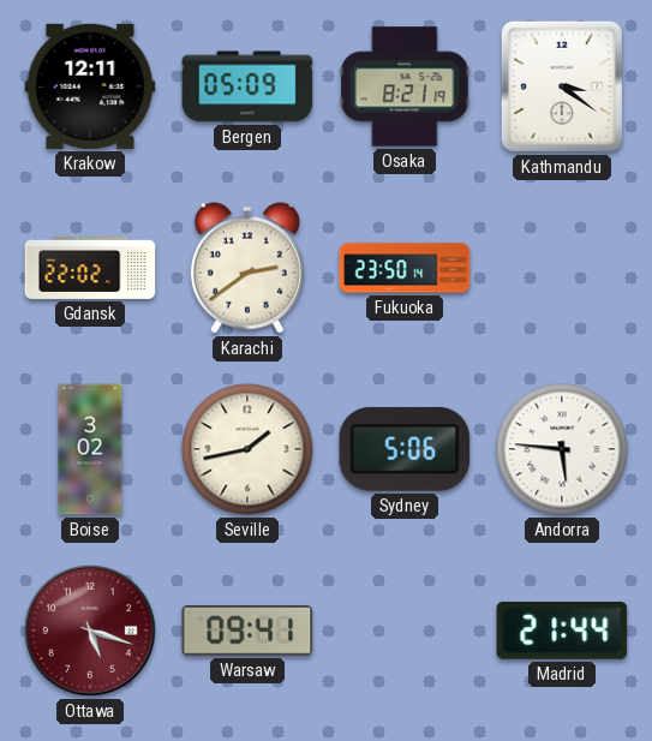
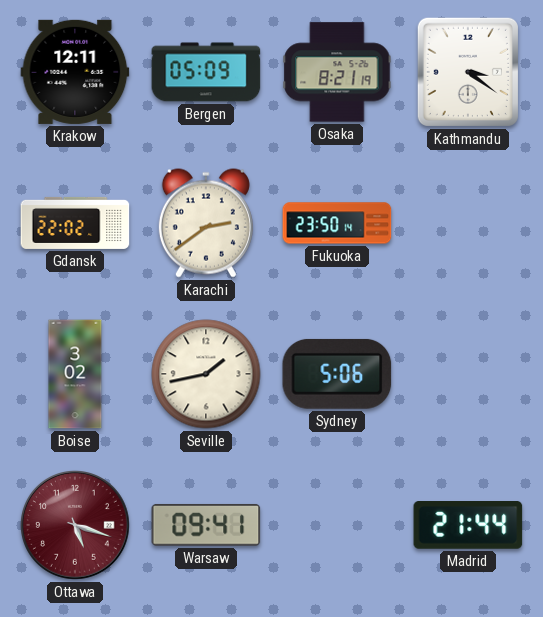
Andorra: 5:46 -> none (562, 449)
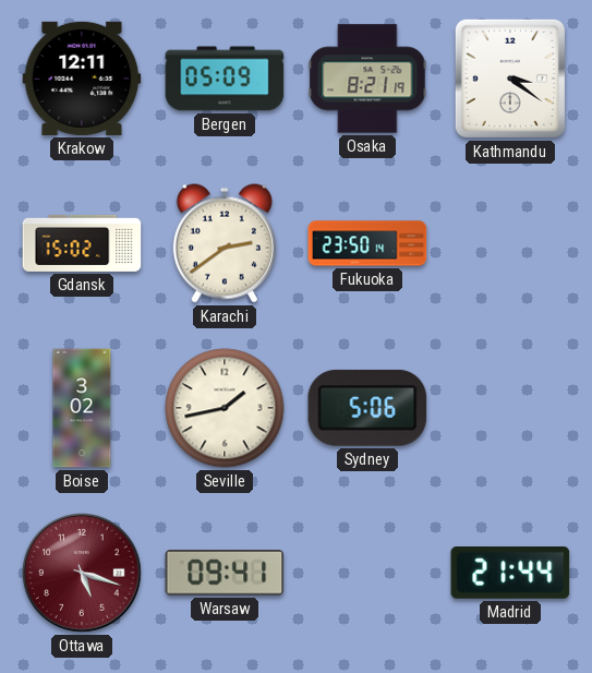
Gdansk: 22:02 -> 15:02 (82, 243)
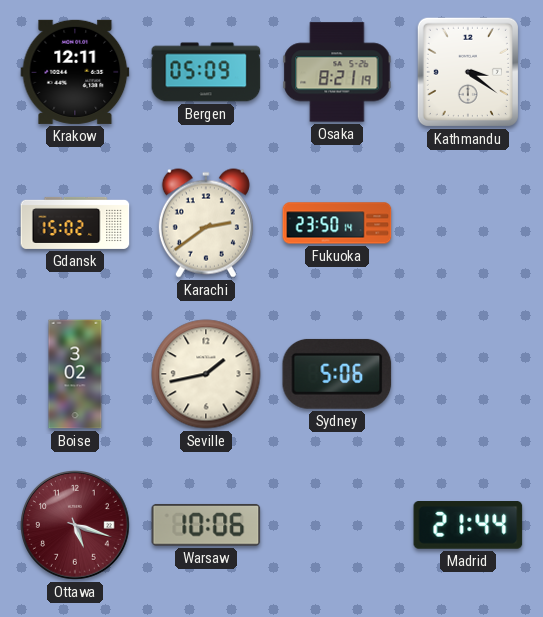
Warsaw: 09:41 -> 10:06 (206, 525)
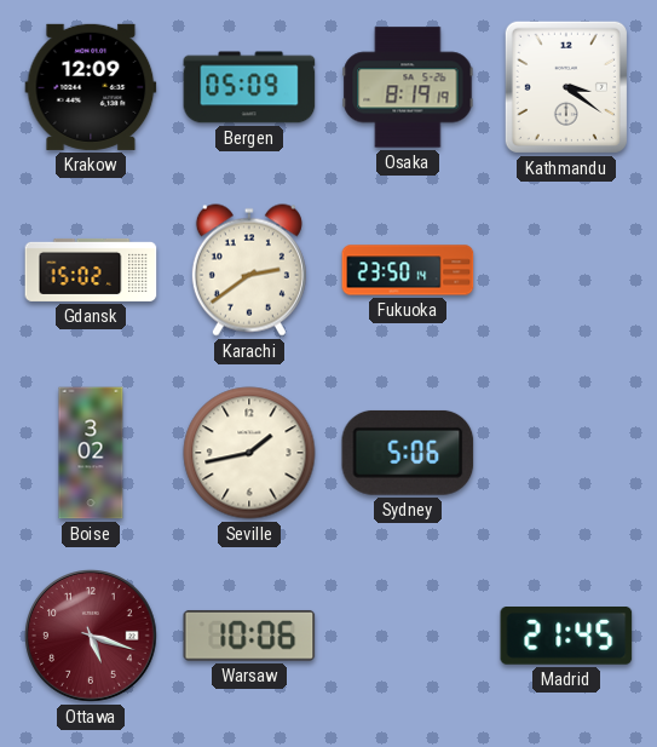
Krakow: 12:11 -> 12:09 (91, 87)
Osaka: 8:21 -> 8:19 (408, 87)
Madrid: 21:44 -> 21:45 (566, 637)
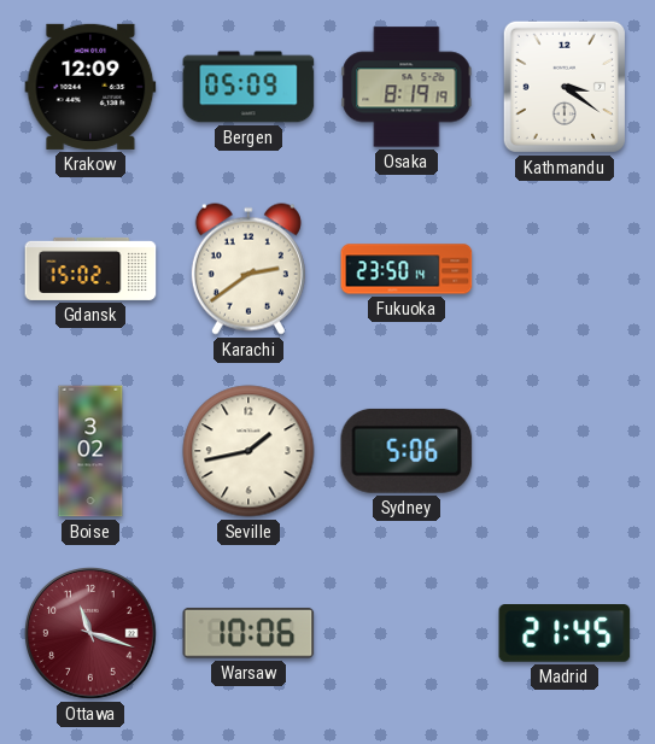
Ottawa: 5:18 -> 11:18 (92, 634)
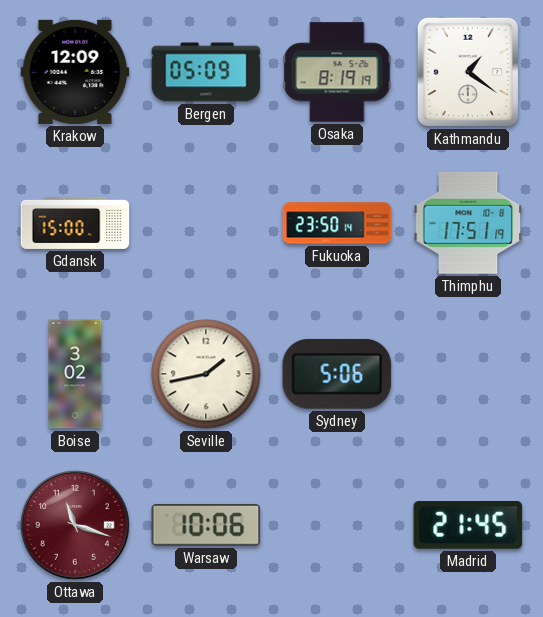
Kathmandu: 3:21 -> 1:21 (468, 72)
Gdansk: 15:02 -> 15:00 (75, 223)
Karachi: 2:39 -> none (248, 269)
Thimphu: none -> 17:51 (468, 223)
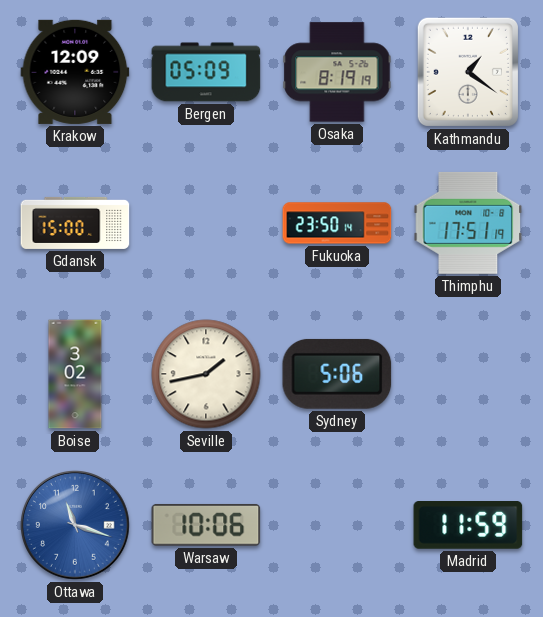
Ottawa dial: burgundy -> blue (76, 526)
Madrid: 21:45 -> 11:59 (468, 526)
